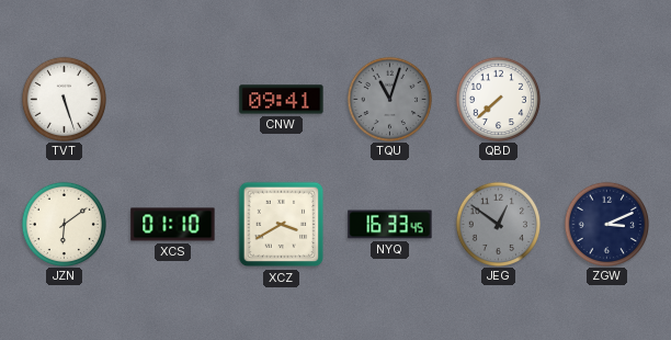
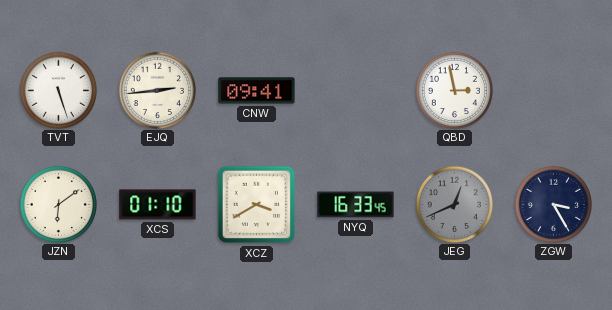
EJQ: none -> 2:44 (157, 90)
TQU: 11:03 -> none (389, 99)
QBD: 7:38 -> 2:58 (454, 90)
JEG: 12:51 -> 12:41 (454, 204)
ZGW: 3:11 -> 3:25 (553, 204)
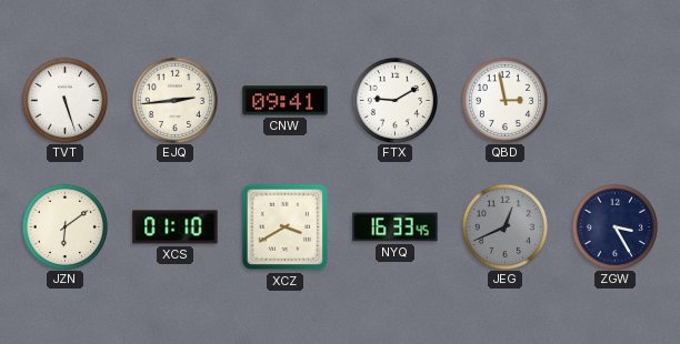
FTX: none -> 9:10 (394, 100)
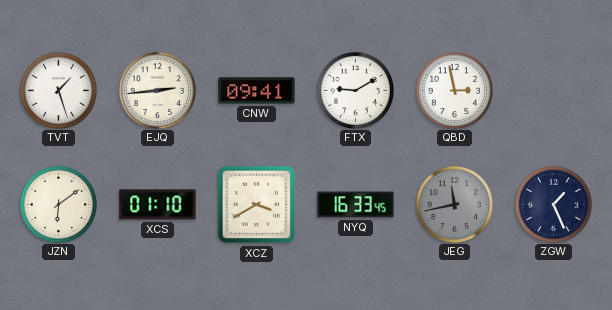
TVT: 5:27 -> 1:27 (58, 90)
JEG: 12:41 -> 11:43 (454, 204)
ZGW: 3:25 -> 1:26 (553, 204)
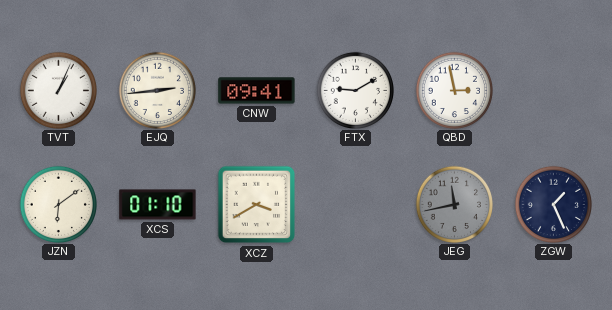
TVT: 1:27 -> 1:04 (58, 90)
NYQ: 16:33 -> none (356, 205)
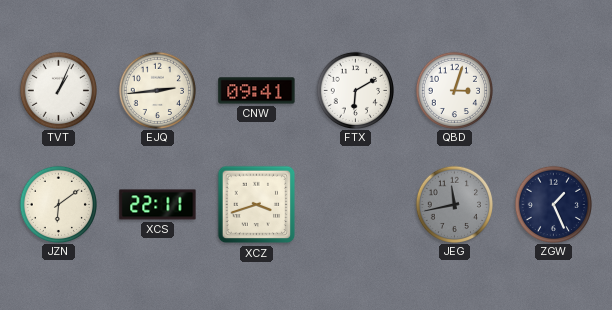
FTX: 9:10 -> 6:10 (355, 90)
QBD: 2:58 -> 3:03 (454, 90)
XCS: 01:10 -> 22:11 (158, 205)
XCZ: 3:40 -> 3:42 (257, 205)
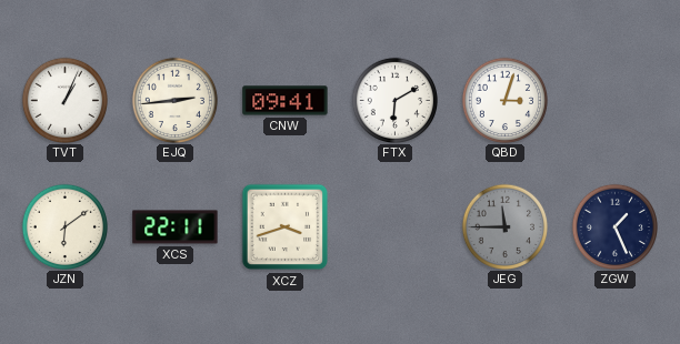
JEG: 11:43 -> 11:45 (504, 226)
